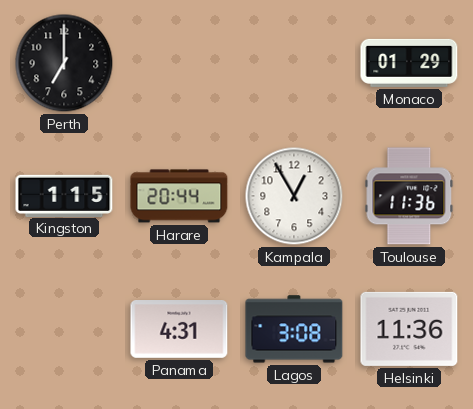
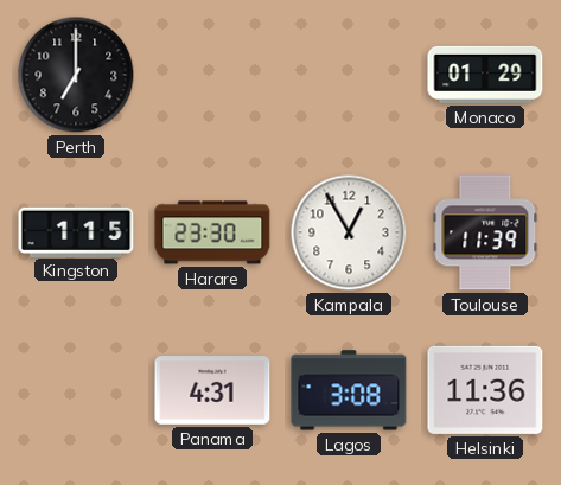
Harare: 20:44 -> 23:30 (212, 232)
Toulouse: 11:36 -> 11:39 (485, 232)
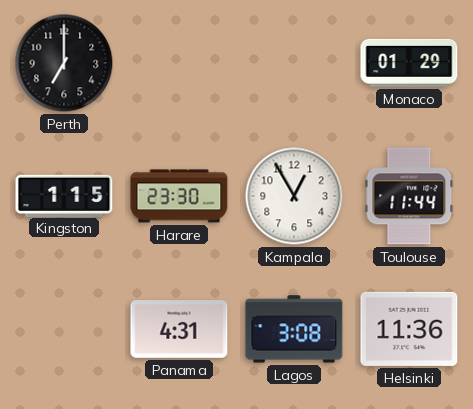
Toulouse: 11:39 -> 11:44 (409, 196)
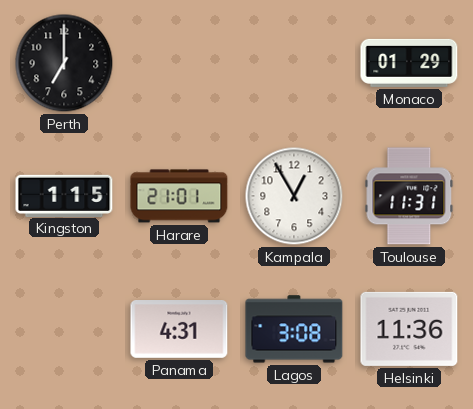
Harare: 23:30 -> 21:01 (179, 196)
Toulouse: 11:44 -> 11:31 (409, 196)
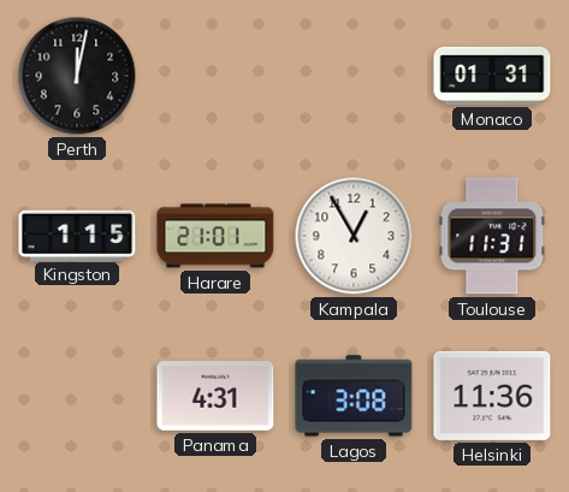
Perth: 7:00 -> 12:02 (77, 76)
Monaco: 01:29 -> 01:31 (492, 76)
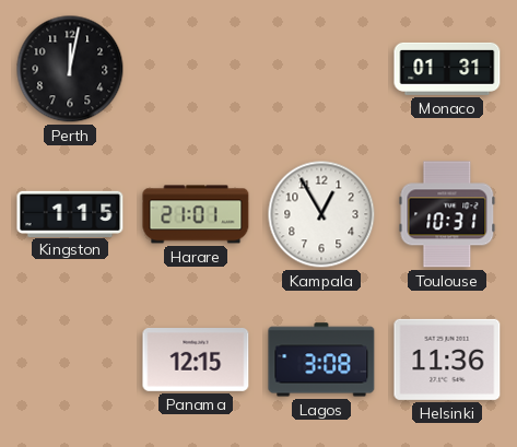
Toulouse: 11:31 -> 10:31 (447, 214)
Panama: 4:31 -> 12:15 (196, 361)
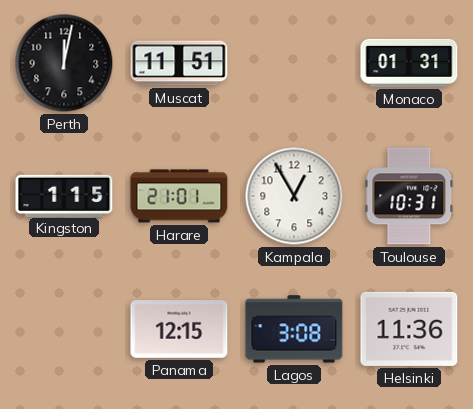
Muscat: none -> 11:51 (179, 63)
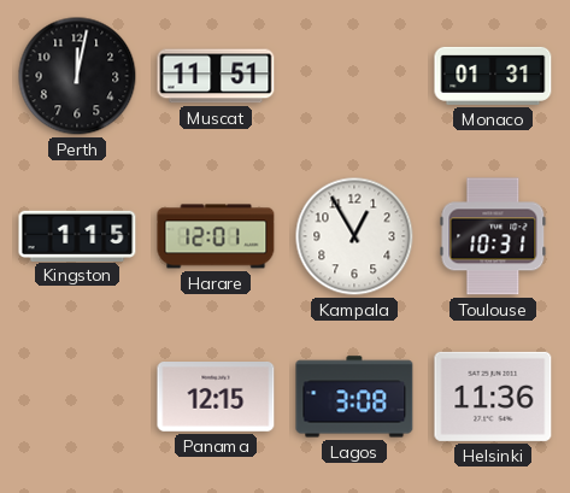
Harare: 21:01 -> 12:01 (216, 236)
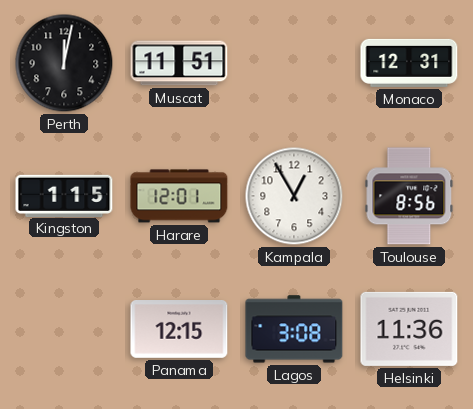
Monaco: 01:31 -> 12:31 (409, 63)
Toulouse: 10:31 -> 8:56 (409, 196)
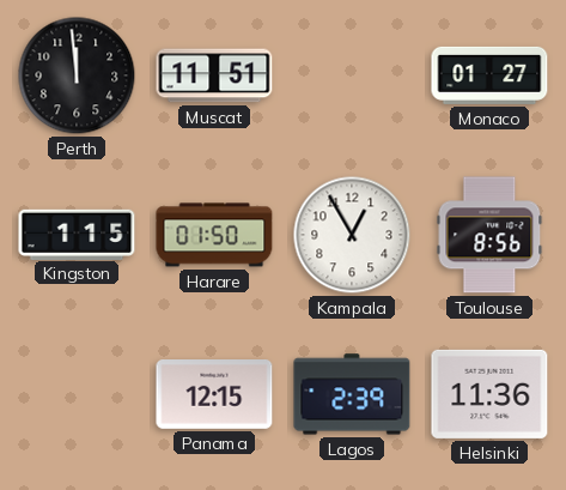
Perth: 12:02 -> 11:59 (77, 75)
Monaco: 12:31 -> 01:27 (489, 75)
Harare: 12:01 -> 01:50 (214, 235)
Lagos: 3:08 -> 2:39 (352, 394)
